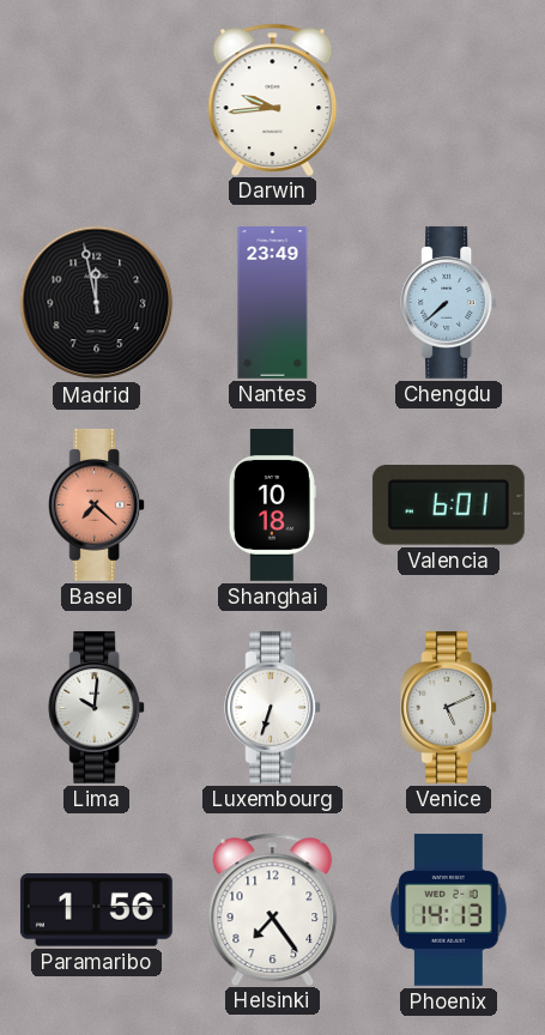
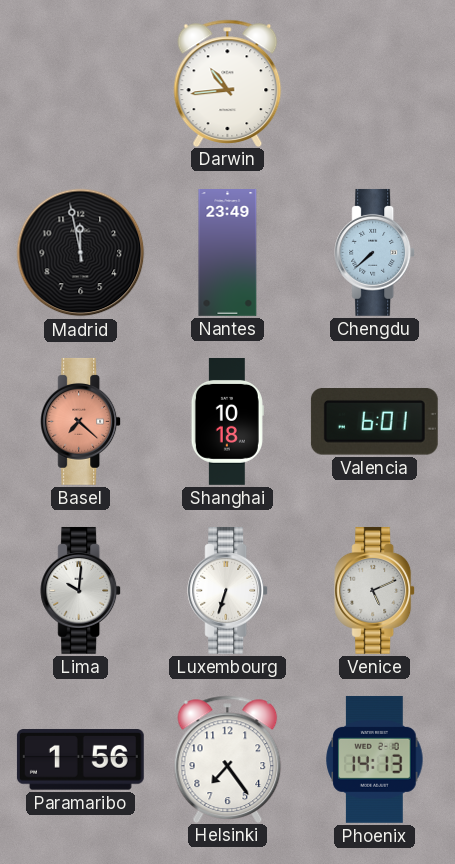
Darwin: 9:44 -> 10:44 (228, 83)
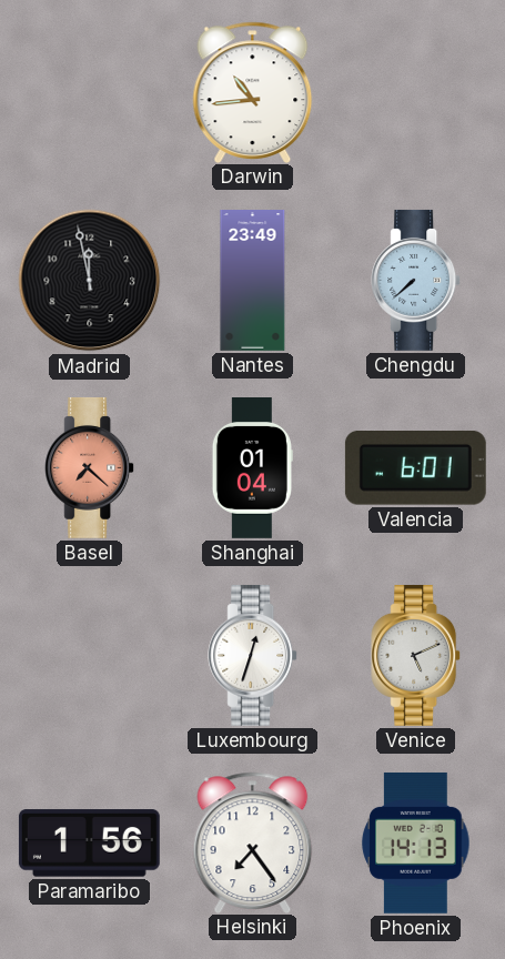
Shanghai: 10:18 -> 01:04 (252, 468)
Lima: 10:01 -> none (81, 590)
Luxembourg: 6:33 -> 12:33 (253, 655)
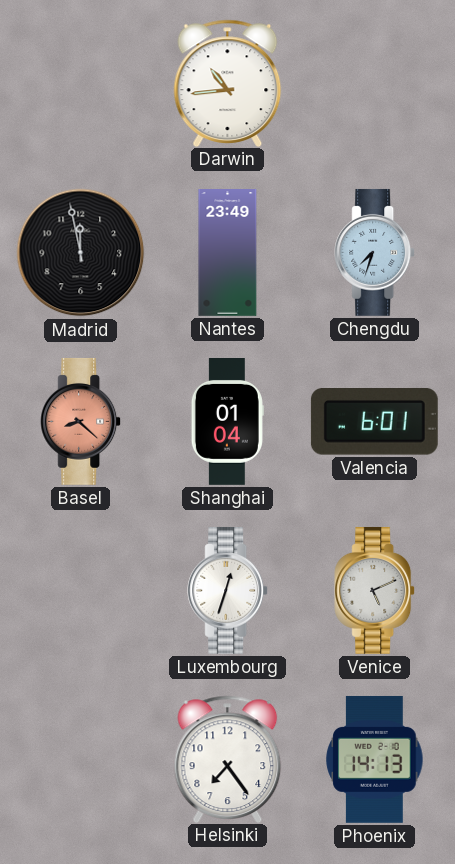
Chengdu: 7:38 -> 7:33 (375, 252)
Basel: 7:22 -> 8:22 (81, 421)
Paramaribo: 1:56 -> none (89, 844)
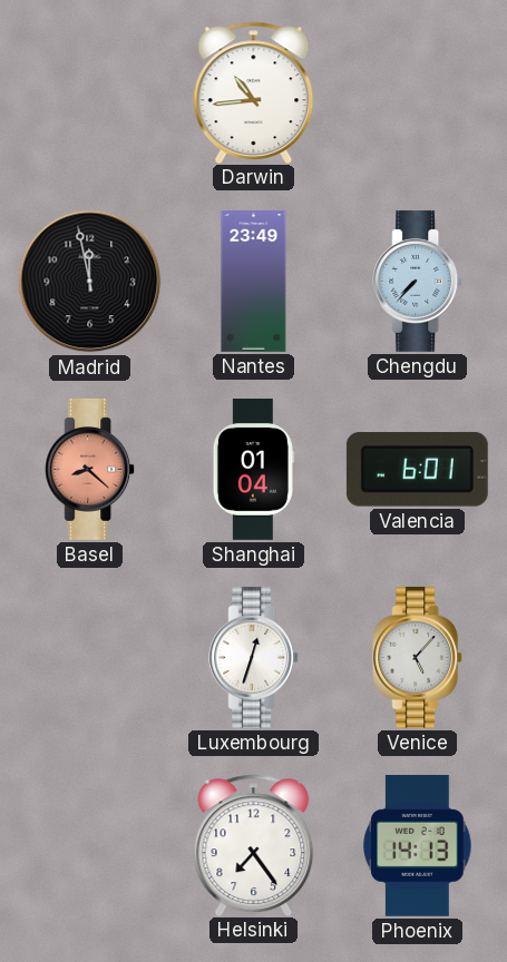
Chengdu: 7:33 -> 7:37 (418, 281)
Venice: 5:11 -> 5:07 (418, 657)
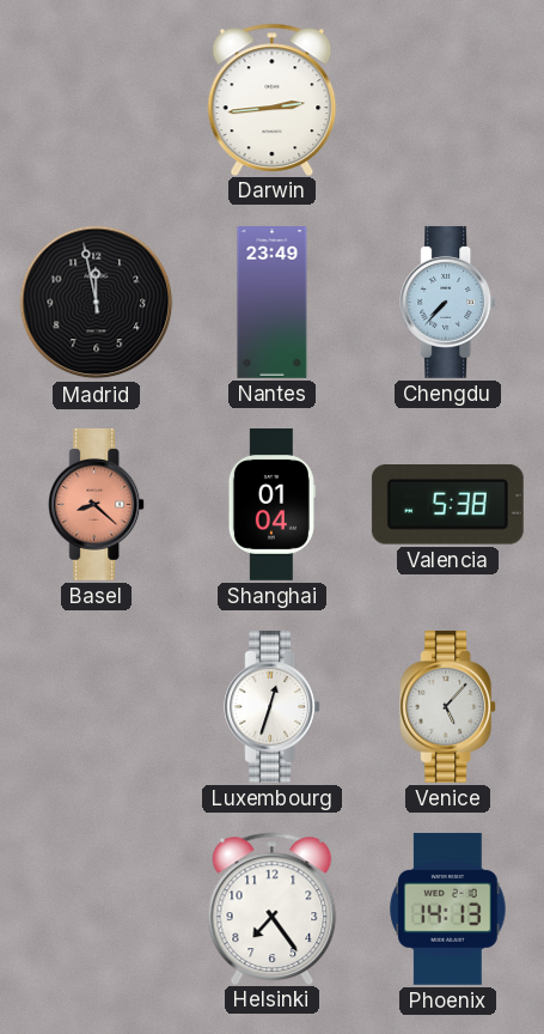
Darwin: 10:44 -> 2:44 (273, 99)
Valencia: 6:01 -> 5:38 (447, 505)
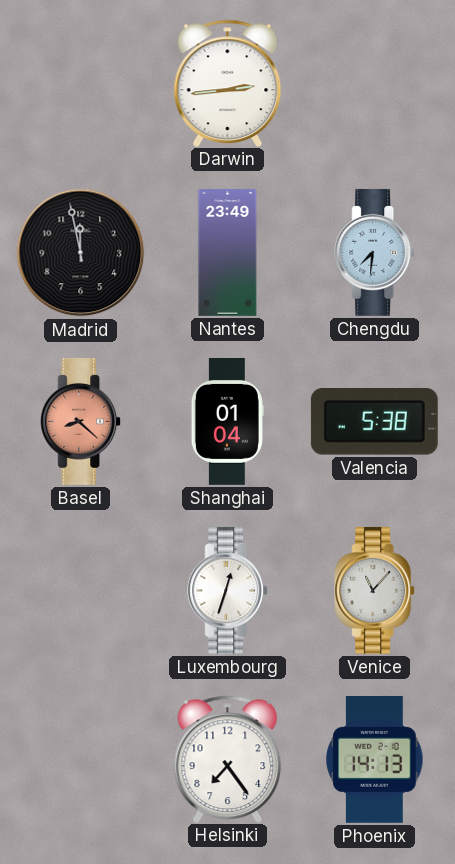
Chengdu: 7:37 -> 7:31 (375, 252)
Venice: 5:07 -> 11:07 (375, 590)
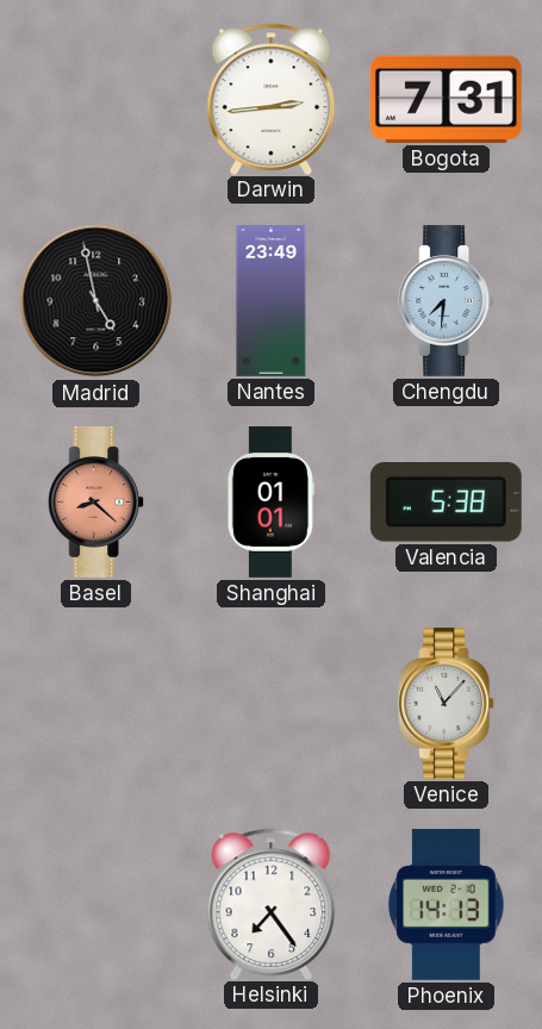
Bogota: none -> 7:31 (446, 99)
Madrid: 11:58 -> 4:58 (96, 301)
Shanghai: 01:04 -> 01:01 (270, 503)
Luxembourg: 12:33 -> none (228, 590)
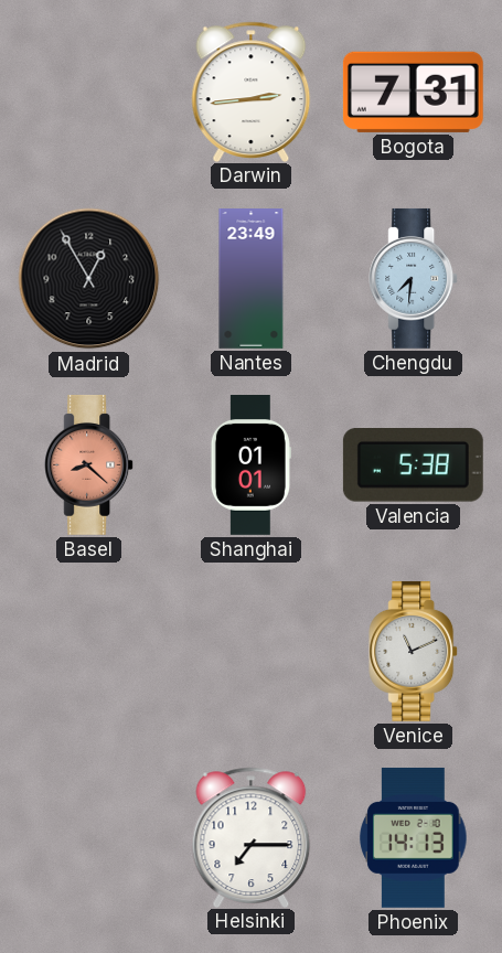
Madrid: 4:58 -> 12:55 (89, 279)
Venice: 11:07 -> 11:11 (414, 651)
Helsinki: 7:24 -> 7:15 (252, 837)
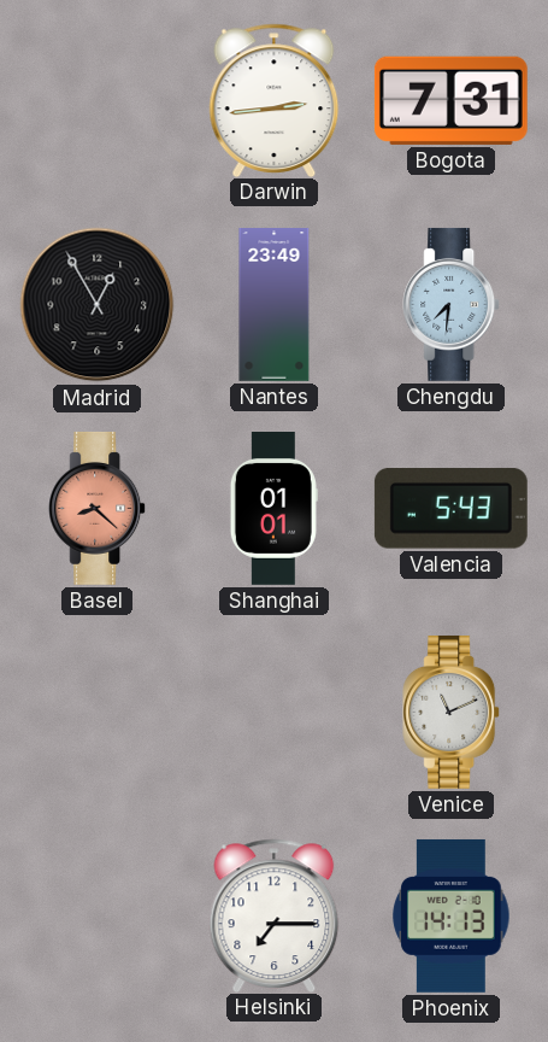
Valencia: 5:38 -> 5:43 (450, 509)
